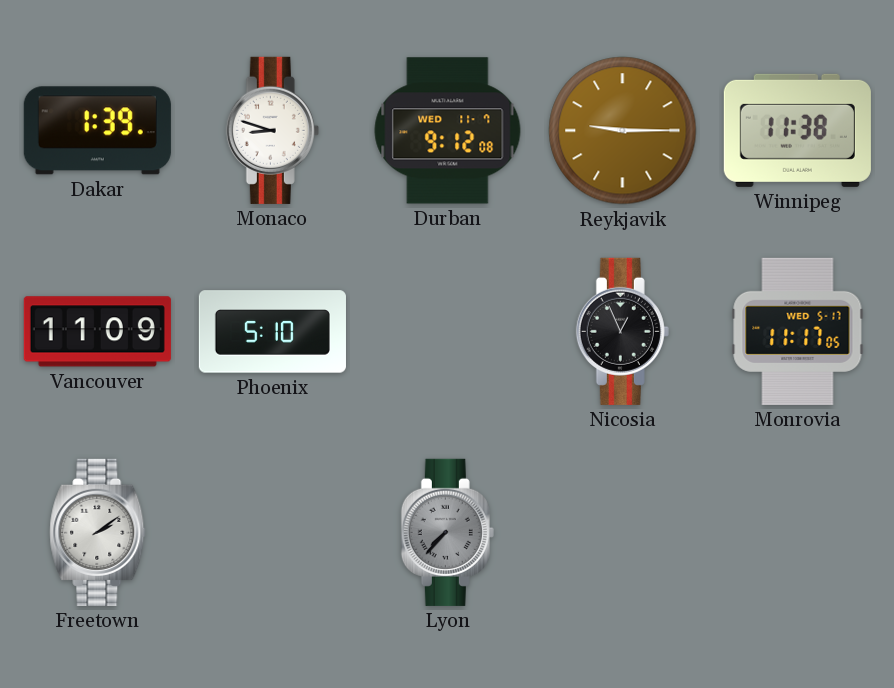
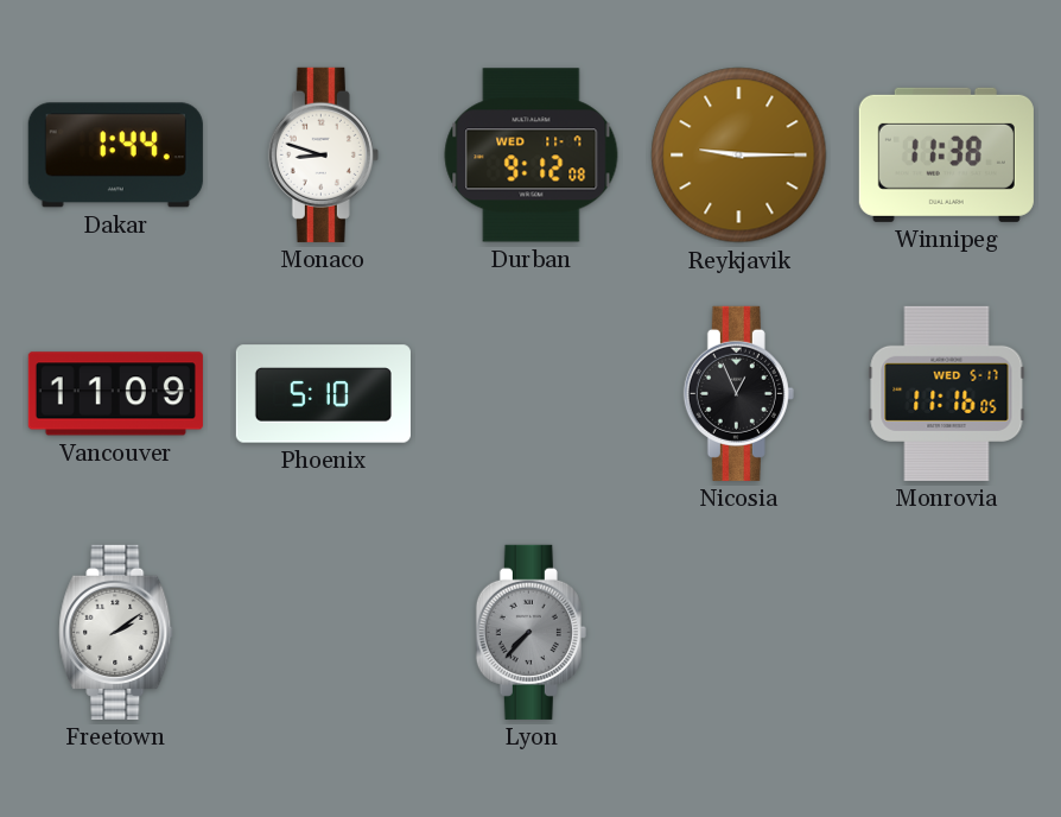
Dakar: 1:39 -> 1:44 (115, 156)
Monrovia: 11:17 -> 11:16 (947, 393)
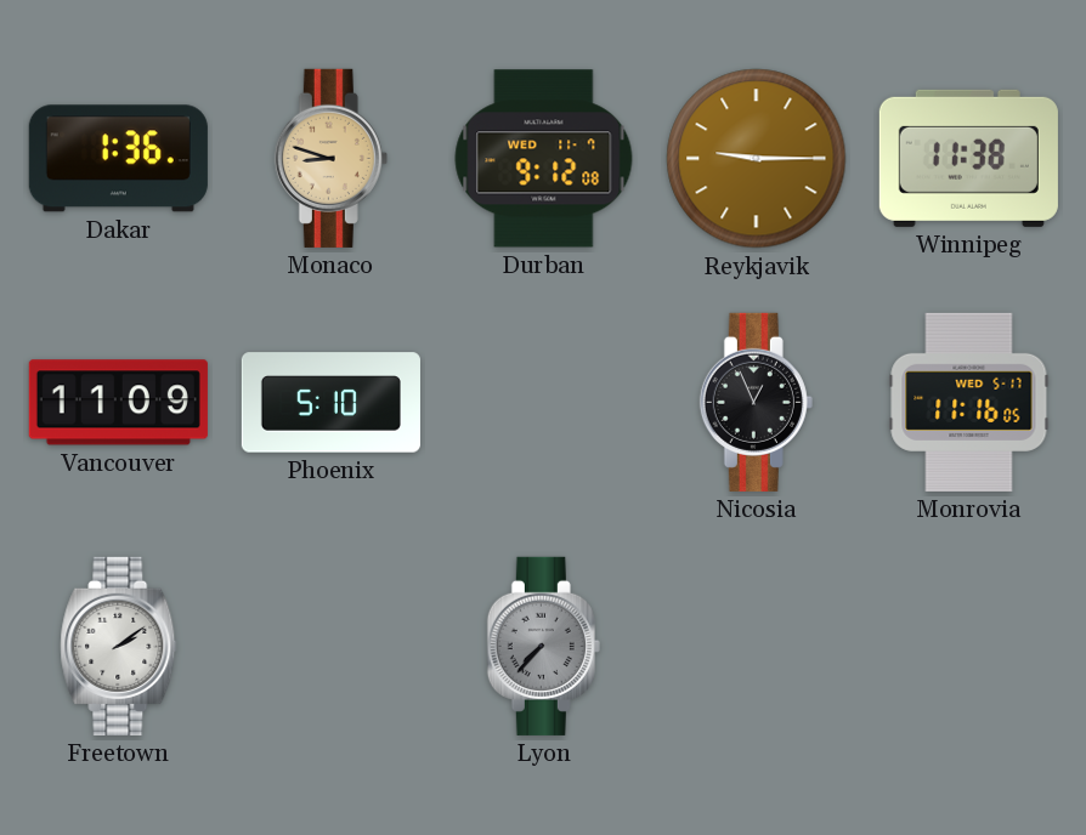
Dakar: 1:44 -> 1:36 (118, 159)
Monaco dial: white -> champagne (330, 158)
